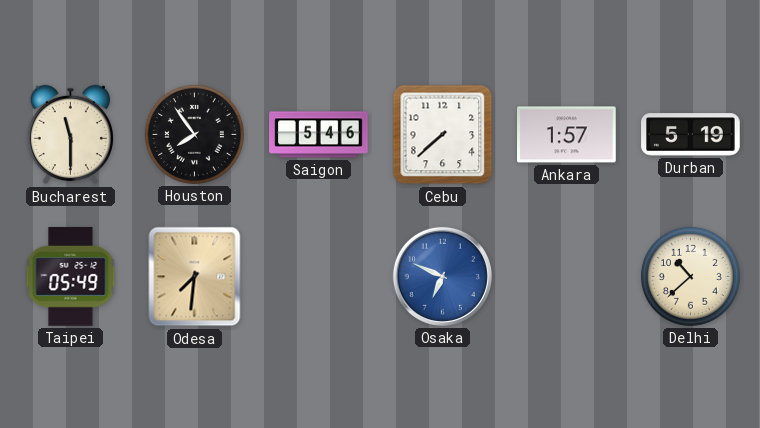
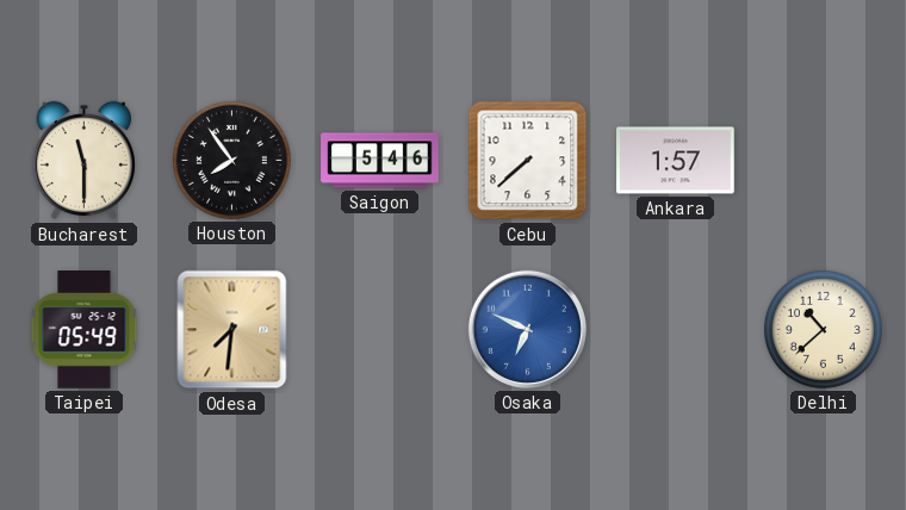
Durban: 5:19 -> none (691, 135)
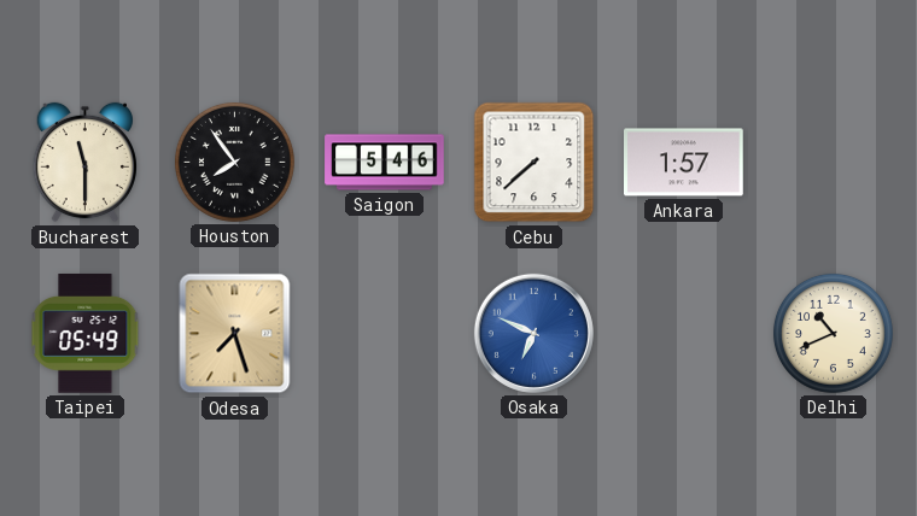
Odesa: 7:31 -> 7:27 (235, 334)
Delhi: 10:38 -> 10:41 (833, 333)
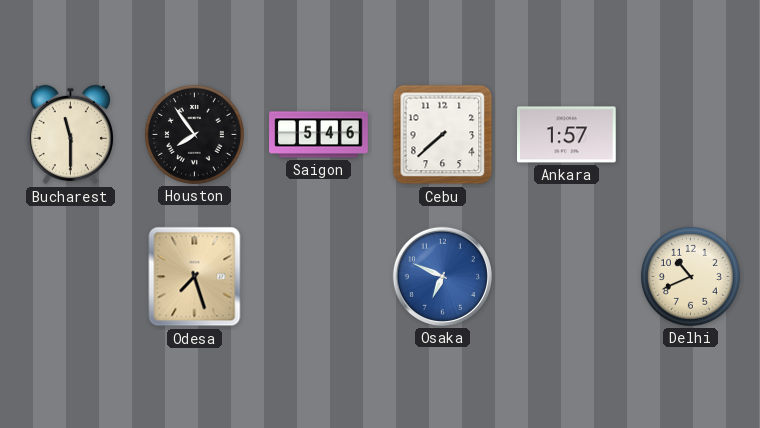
Taipei: 05:49 -> none (86, 334)
